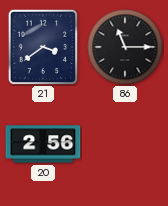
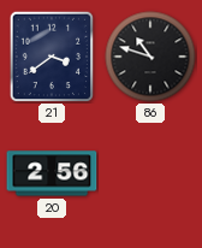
86: 11:15 -> 10:48 (150, 57)
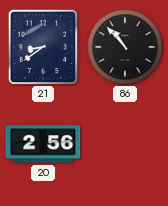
21: 3:39 -> 8:39 (43, 47)
86: 10:48 -> 10:53 (125, 47)
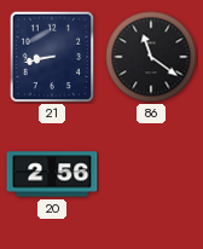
21: 8:39 -> 8:43 (52, 57)
86: 10:53 -> 11:21 (151, 57)
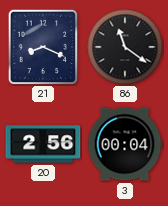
21: 8:43 -> 8:19 (43, 47)
3: none -> 00:04 (125, 144)
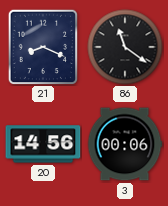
20: 2:56 -> 14:56 (43, 144)
3: 00:04 -> 00:06 (125, 144)
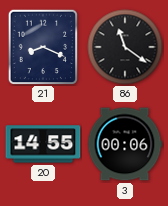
20: 14:56 -> 14:55 (43, 144)
